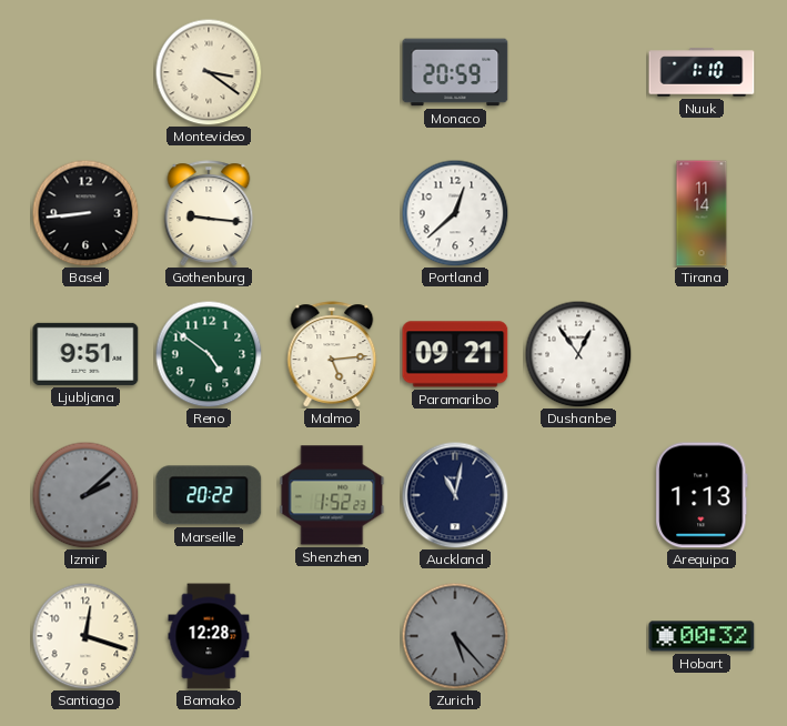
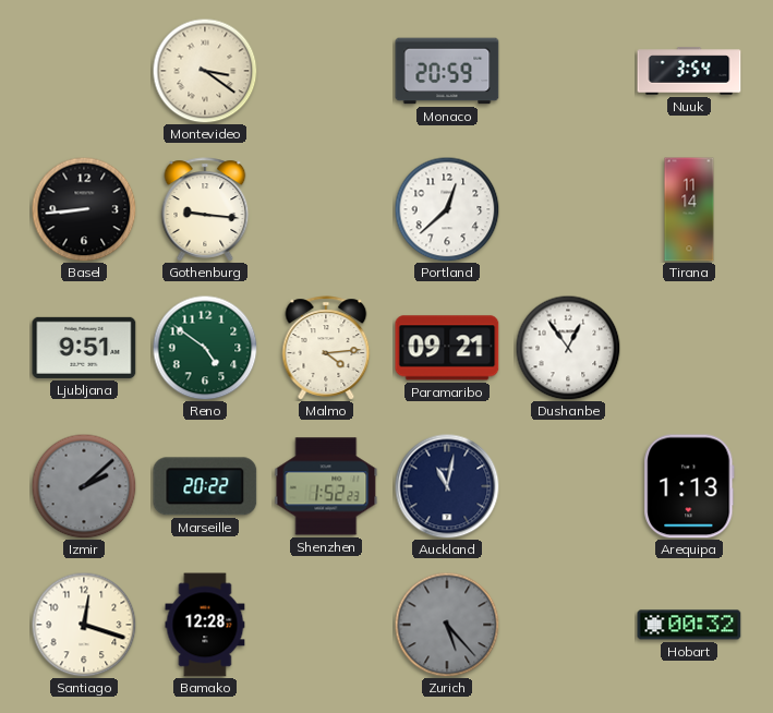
Nuuk: 1:10 -> 3:54 (689, 71)
Malmo: 5:14 -> 4:14 (326, 348)
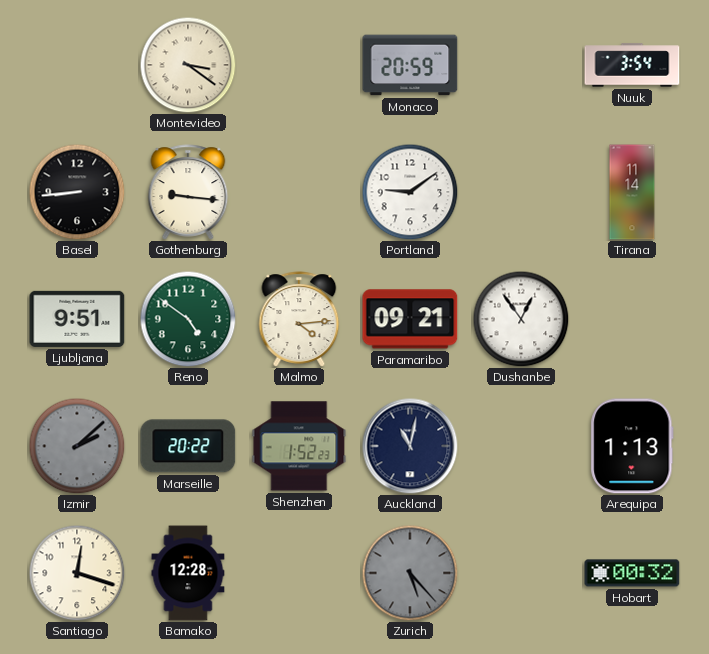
Portland: 12:38 -> 9:09 (410, 192)
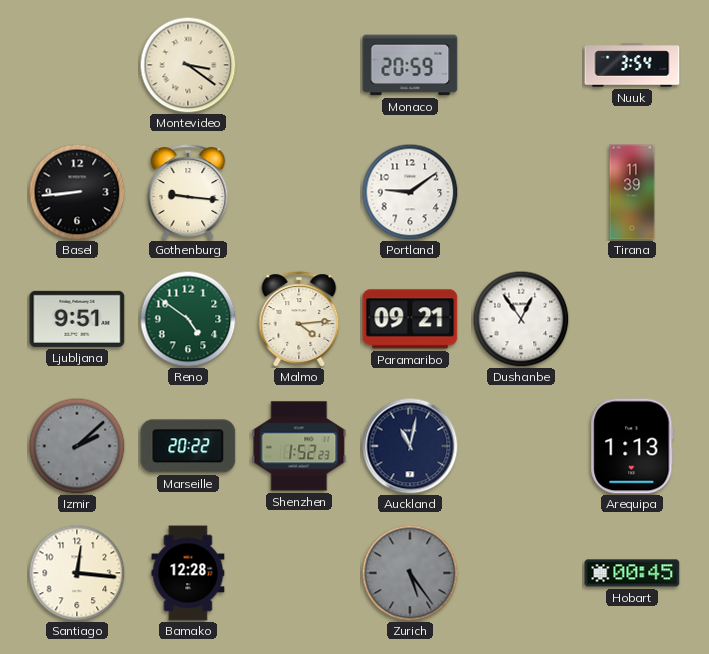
Tirana: 11:14 -> 11:39 (632, 192)
Santiago: 12:18 -> 12:16 (77, 573)
Zurich: 5:23 -> 5:24 (410, 573)
Hobart: 00:32 -> 00:45 (632, 573)
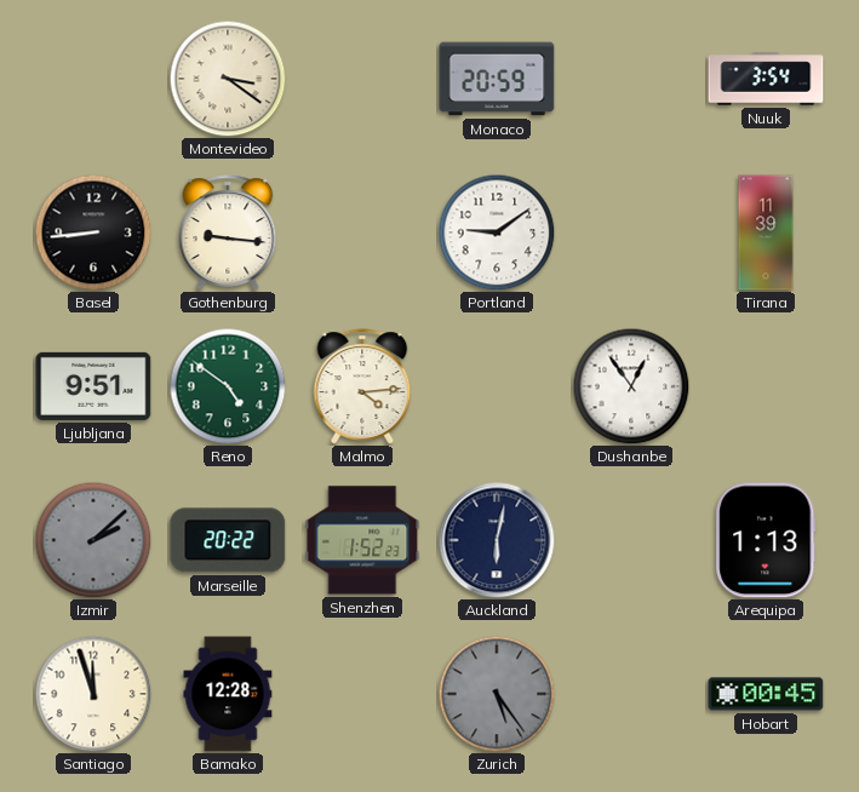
Paramaribo: 09:21 -> none (410, 319)
Auckland: 11:02 -> 6:02 (497, 540)
Santiago: 12:16 -> 11:57 (93, 694)
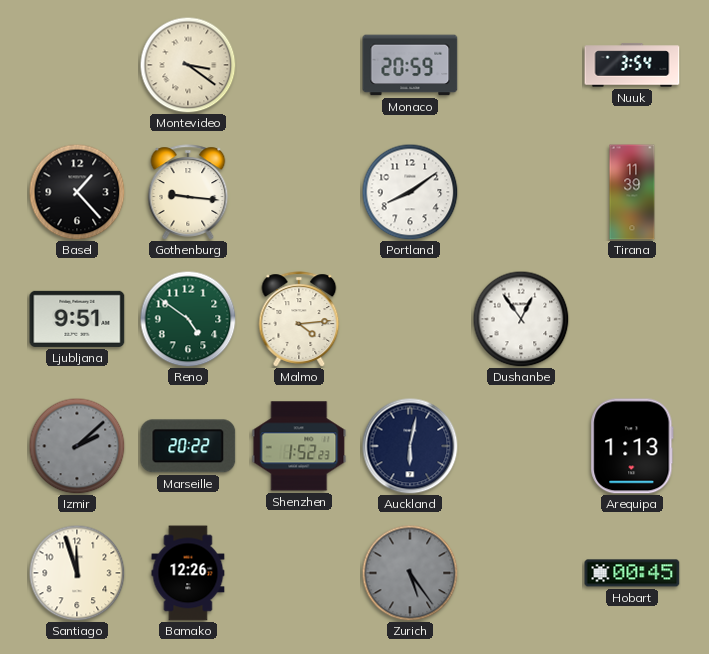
Basel: 8:44 -> 1:23 (77, 192)
Portland: 9:09 -> 8:09 (410, 192)
Bamako: 12:28 -> 12:26 (188, 573)
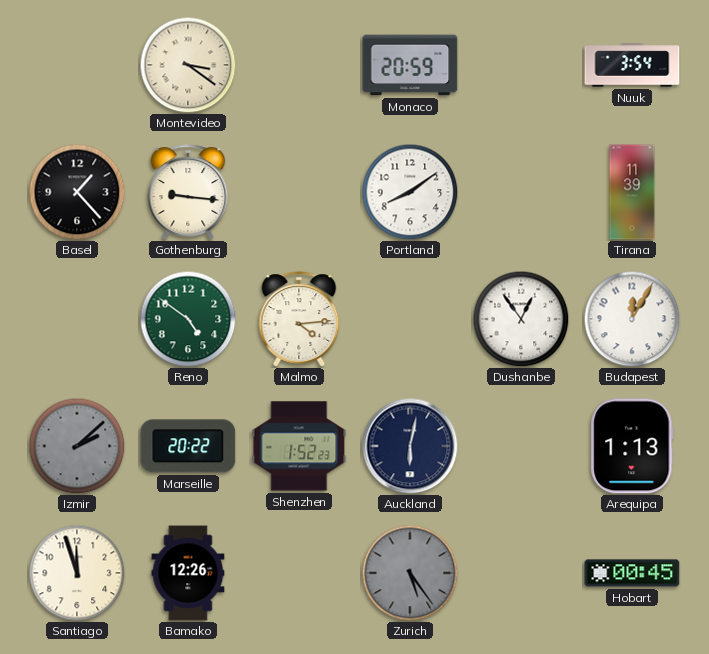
Ljubljana: 9:51 -> none (77, 319)
Budapest: none -> 12:05 (632, 319)
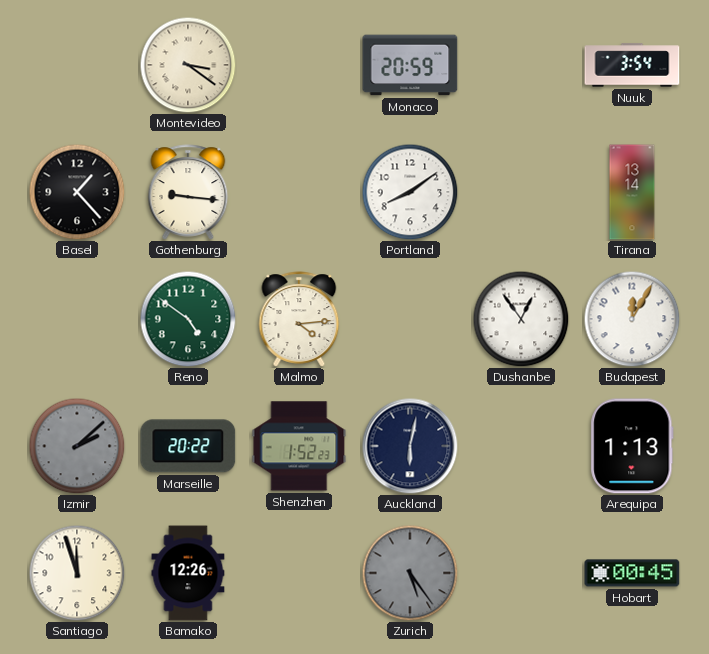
Tirana: 11:39 -> 13:14 (632, 192)
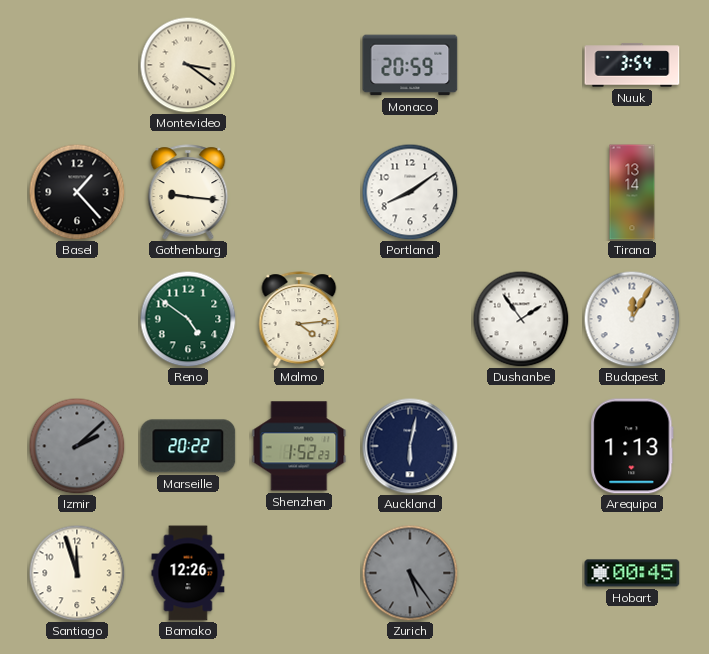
Dushanbe: 12:54 -> 1:54 (521, 319)
